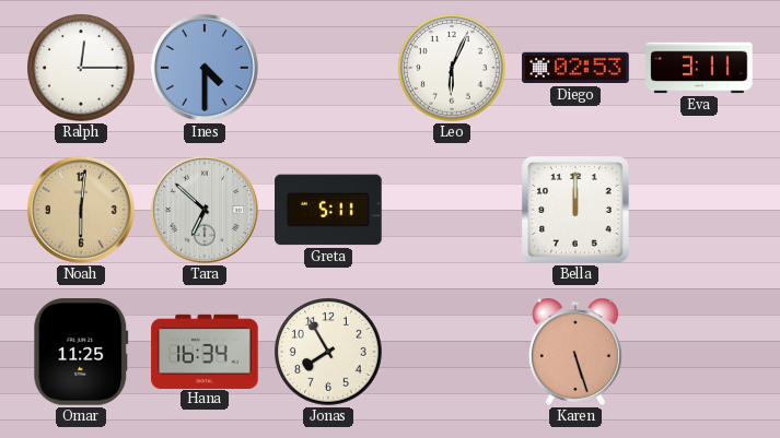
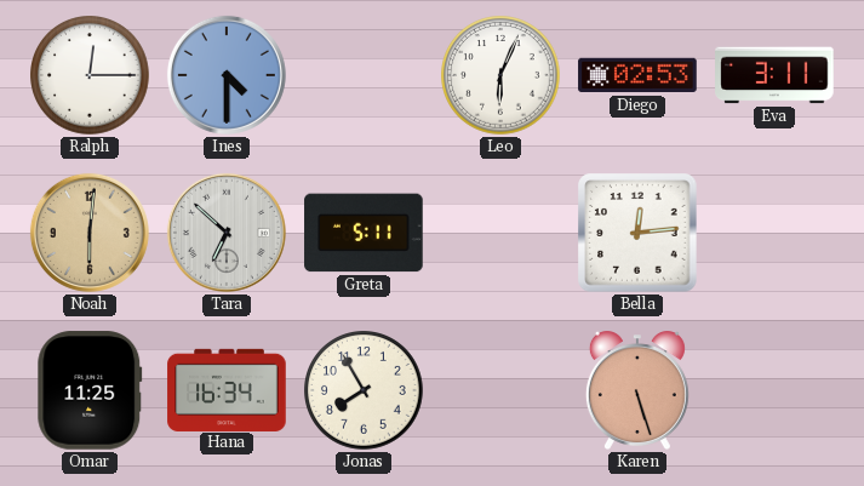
Bella: 12:00 -> 12:14 (637, 233)
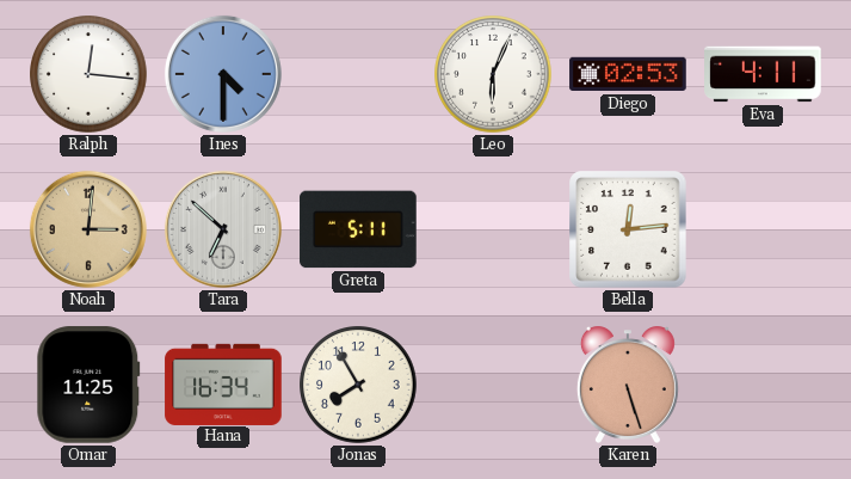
Ralph: 12:15 -> 12:16 (88, 74)
Eva: 3:11 -> 4:11 (763, 74)
Noah: 6:01 -> 3:01 (88, 229)
